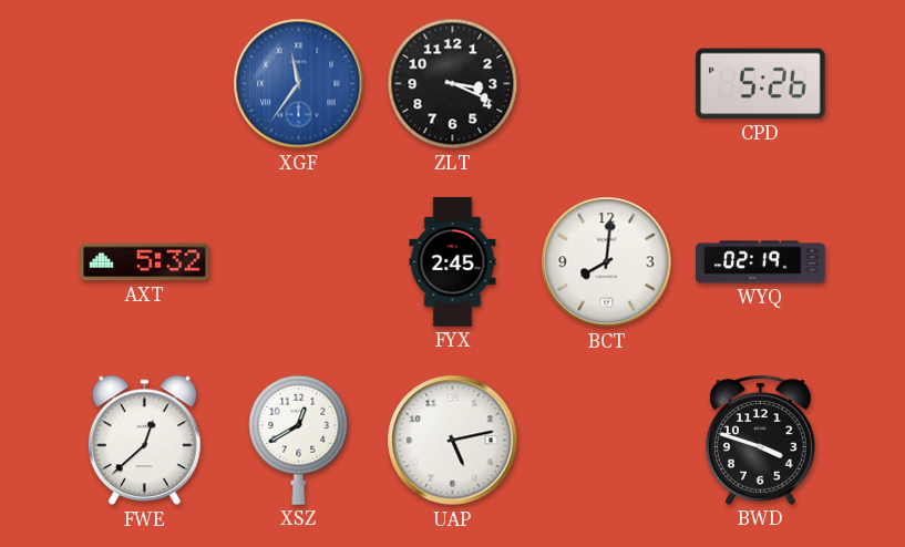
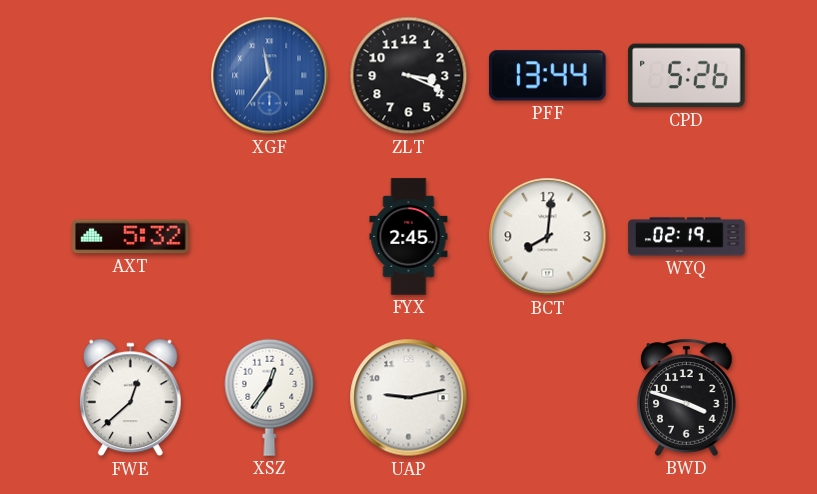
PFF: none -> 13:44 (548, 76)
XSZ: 12:40 -> 12:36 (270, 397)
UAP: 5:13 -> 9:13 (409, 398)
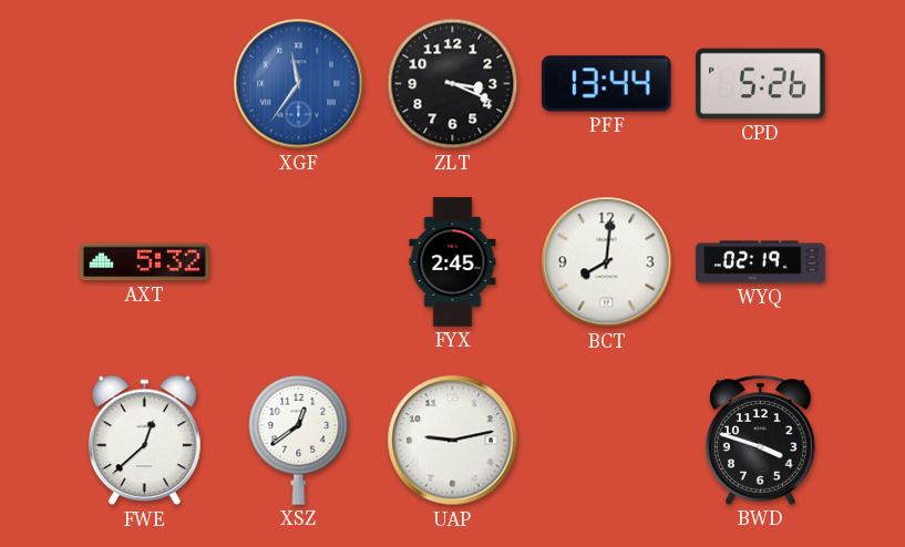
XSZ: 12:36 -> 12:39 (299, 440)
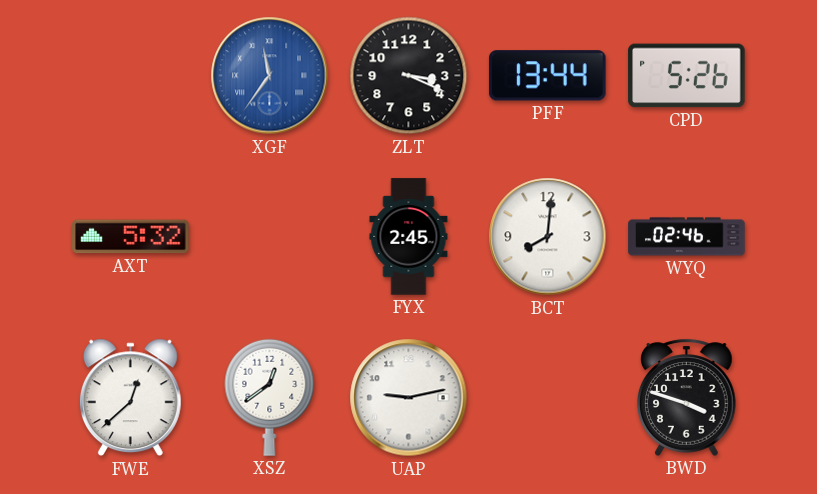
WYQ: 02:19 -> 02:46 (687, 237)
